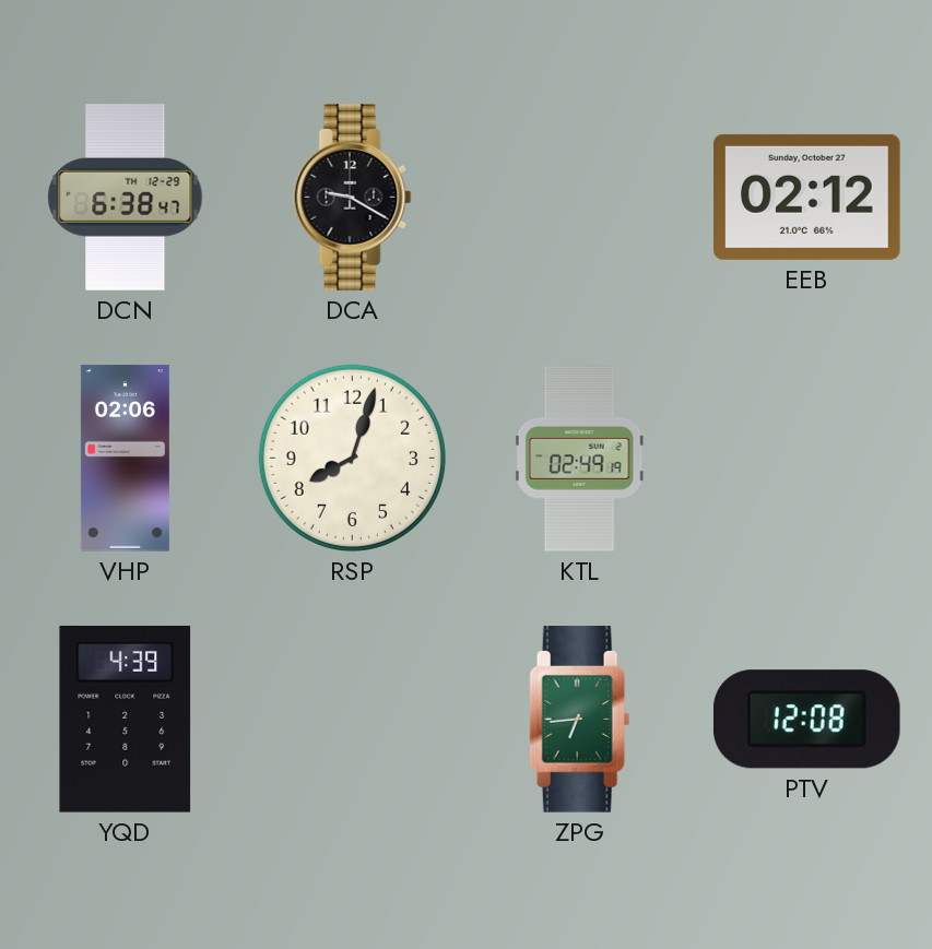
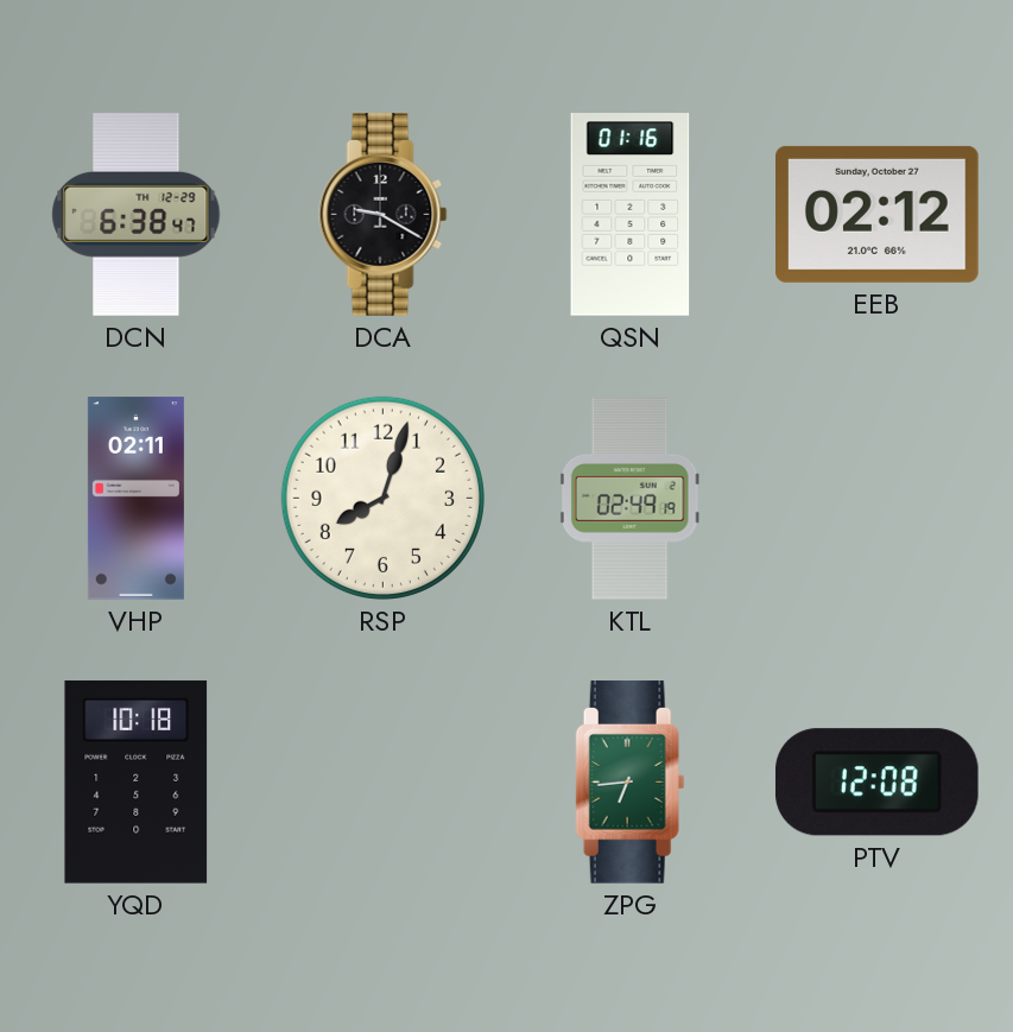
QSN: none -> 01:16 (631, 215)
VHP: 02:06 -> 02:11 (135, 499)
YQD: 4:39 -> 10:18 (137, 781)
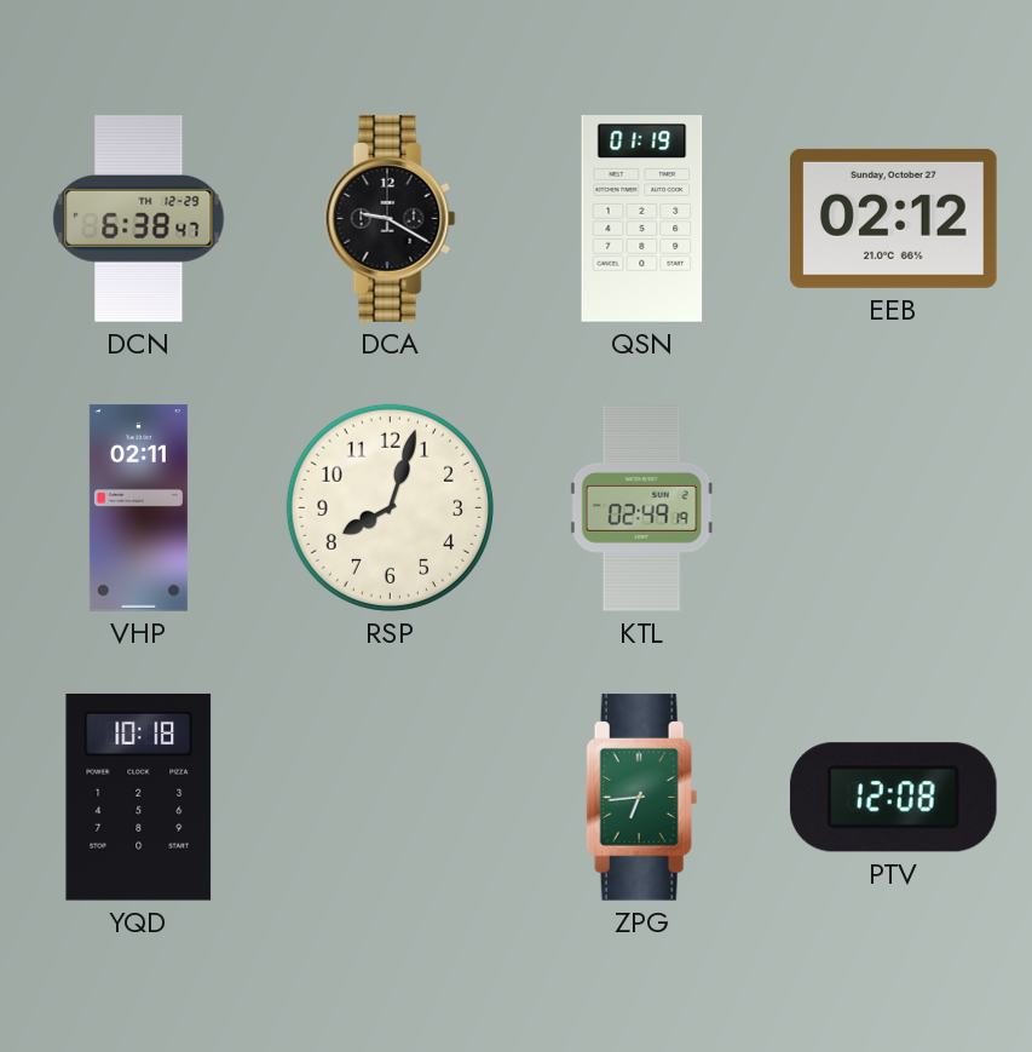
QSN: 01:16 -> 01:19 (642, 219)
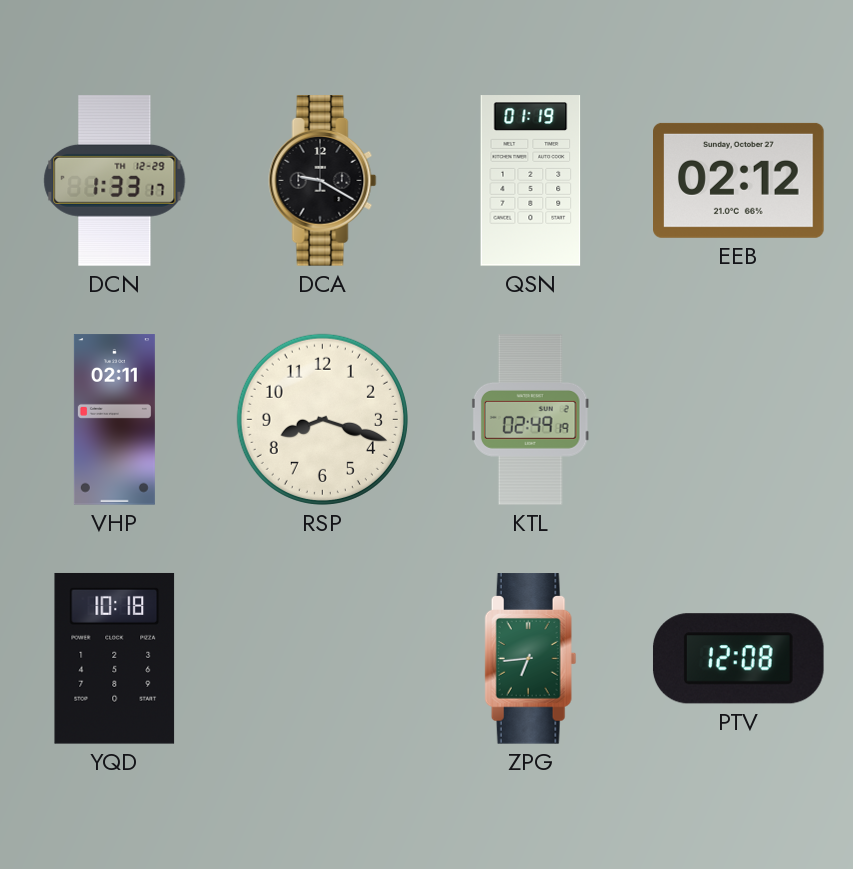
DCN: 6:38 -> 1:33 (115, 181)
RSP: 8:03 -> 8:18 (322, 419)
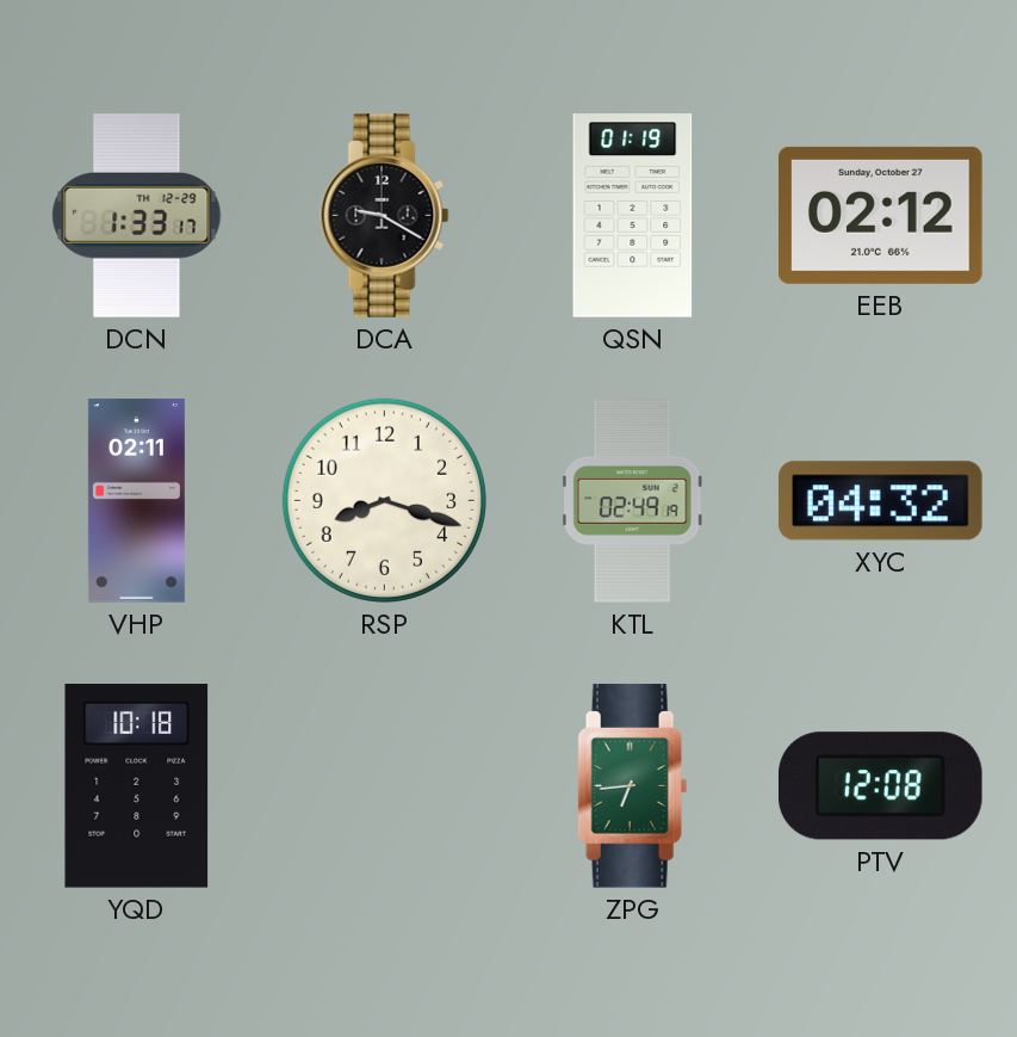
XYC: none -> 04:32 (881, 501)
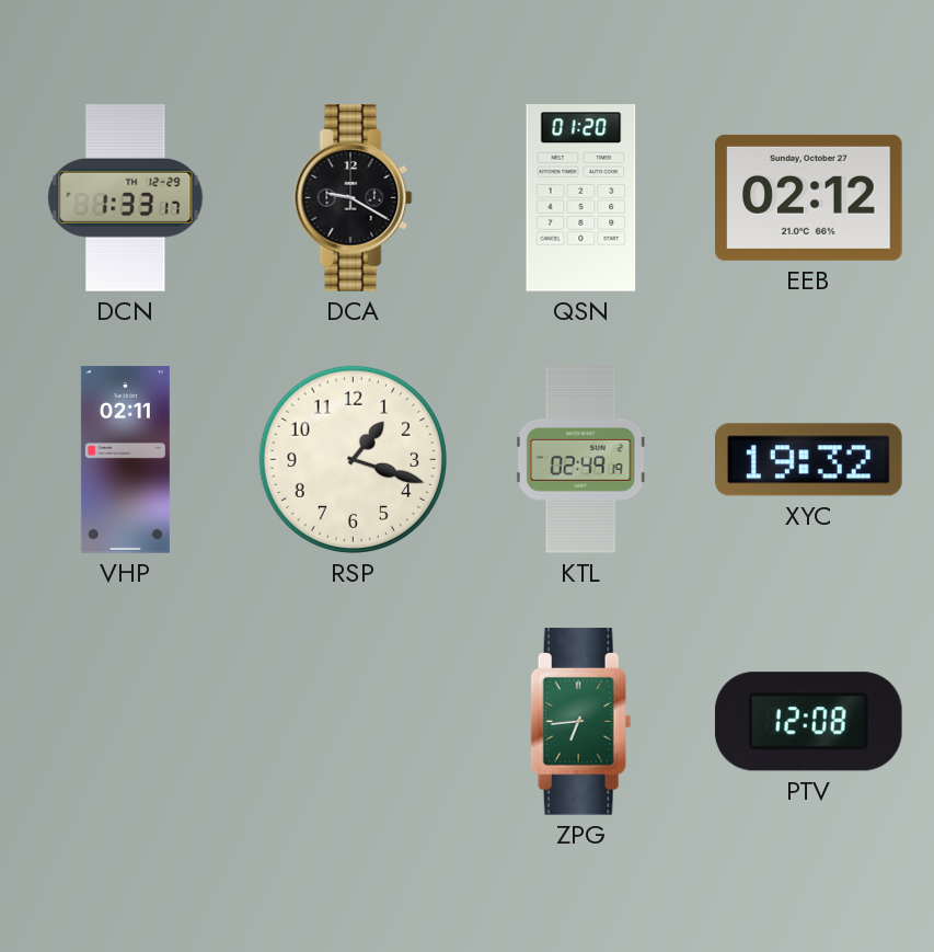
QSN: 01:19 -> 01:20 (581, 198)
RSP: 8:18 -> 1:18 (353, 459)
XYC: 04:32 -> 19:32 (809, 460)
YQD: 10:18 -> none (137, 785)
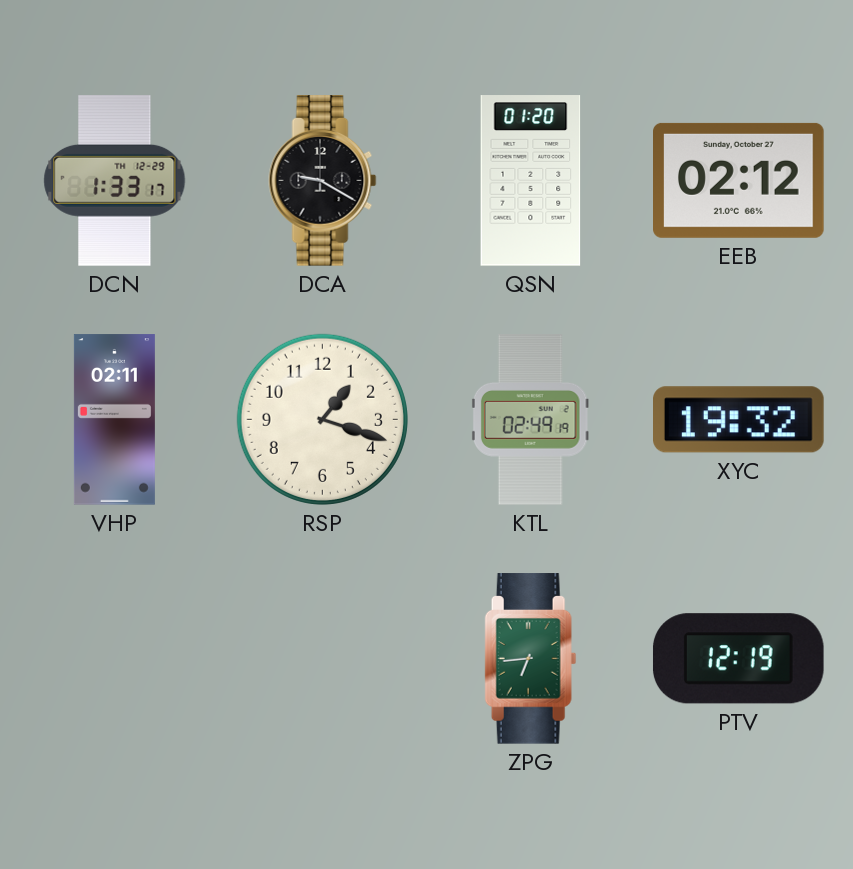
PTV: 12:08 -> 12:19 (738, 659)
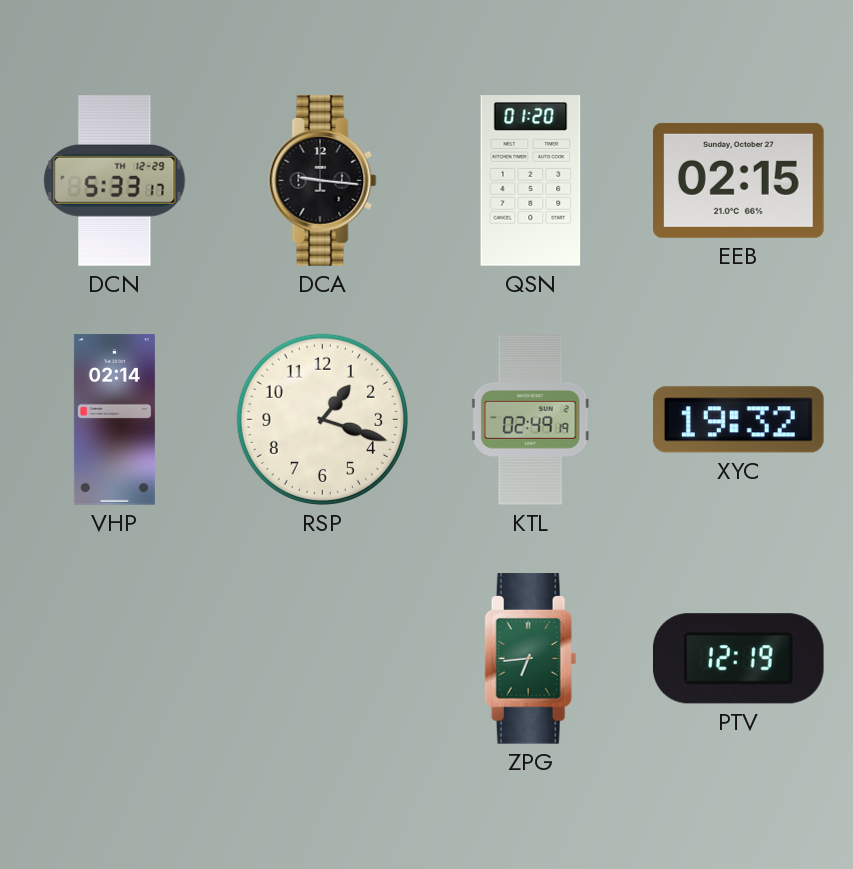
DCN: 1:33 -> 5:33 (115, 181)
DCA: 9:20 -> 9:16 (323, 181)
EEB: 02:12 -> 02:15 (739, 180)
VHP: 02:11 -> 02:14 (114, 420)
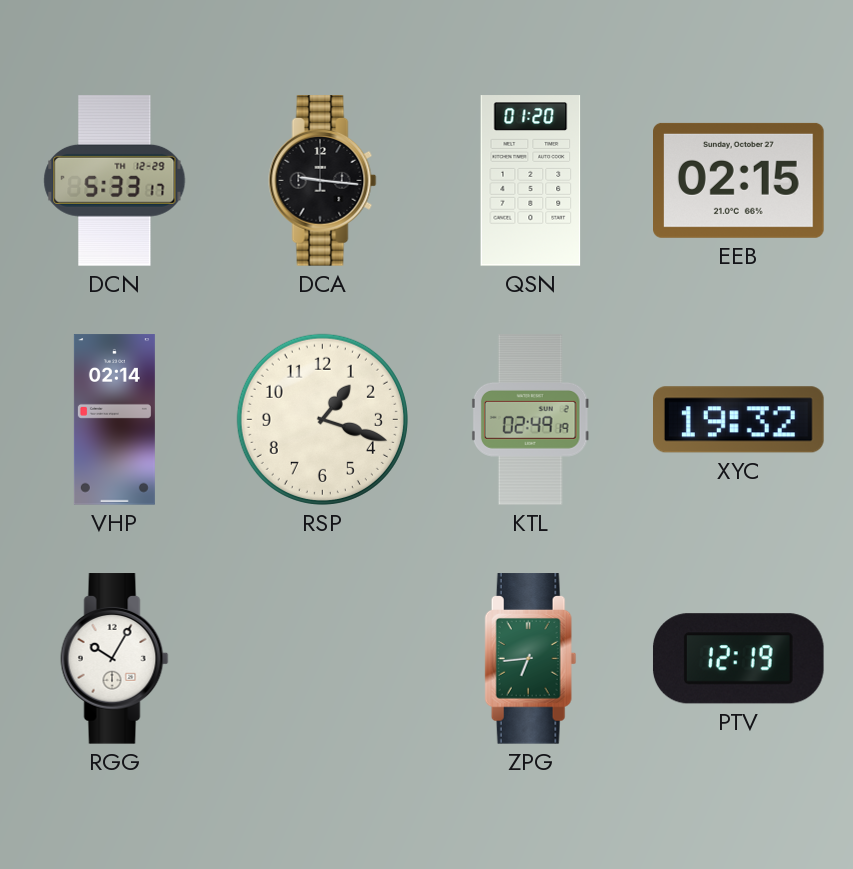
RGG: none -> 10:05 (115, 659)
